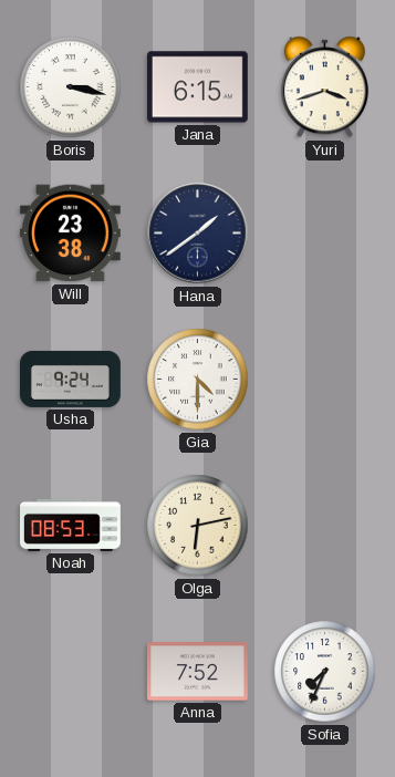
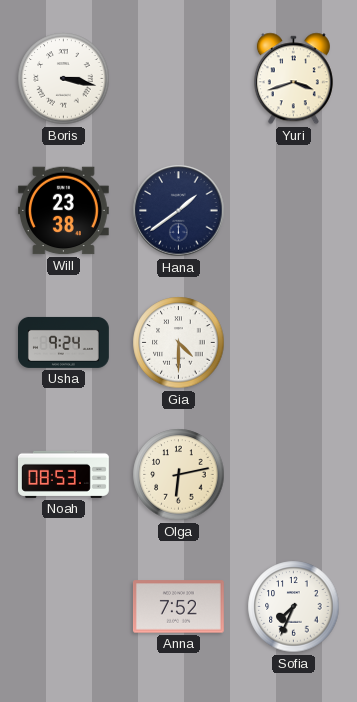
Jana: 6:15 -> none (197, 87)
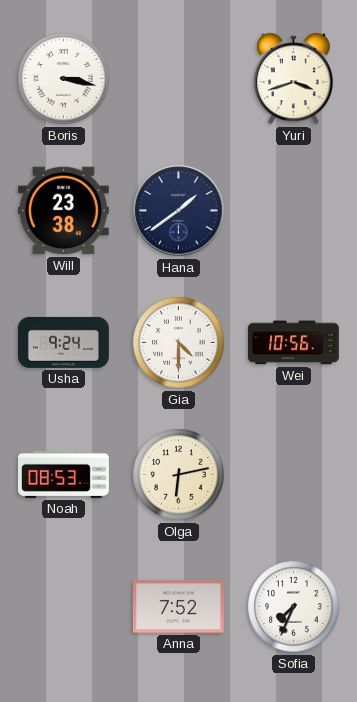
Wei: none -> 10:56 (293, 343)
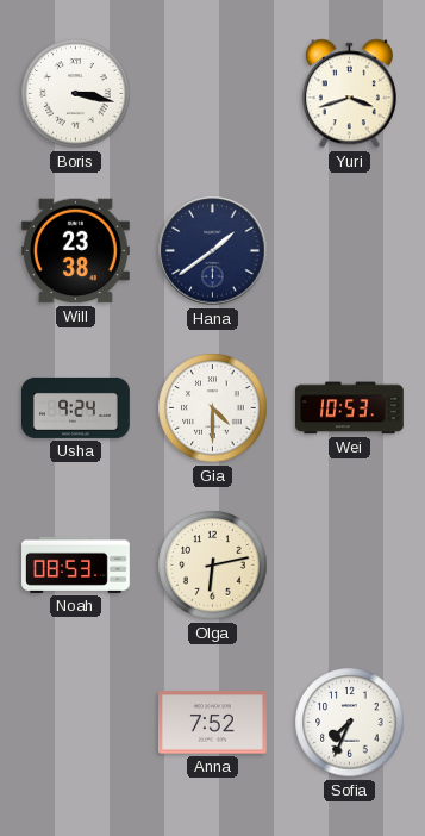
Wei: 10:56 -> 10:53 (349, 408)
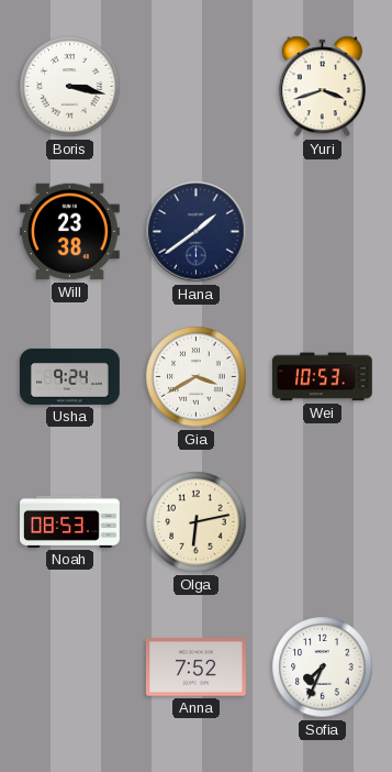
Gia: 4:30 -> 3:40 (197, 377)
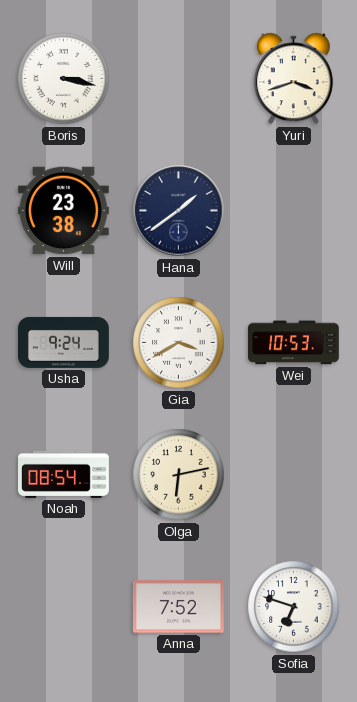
Noah: 08:53 -> 08:54 (64, 474)
Sofia: 7:34 -> 6:48 (294, 607)
